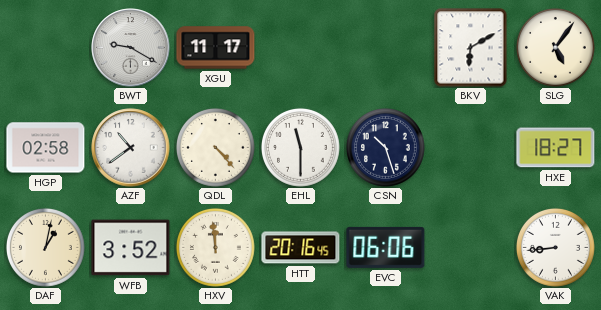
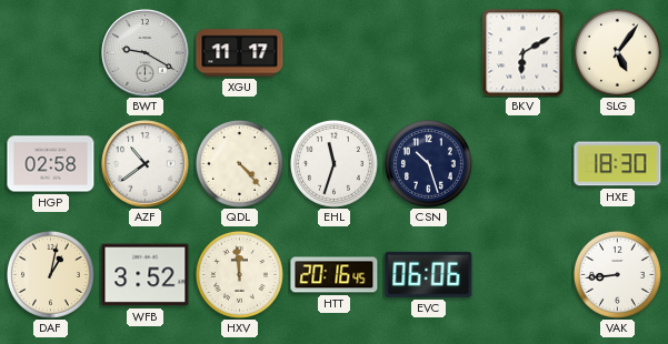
EHL: 11:30 -> 11:33 (335, 164)
HXE: 18:27 -> 18:30 (618, 164)
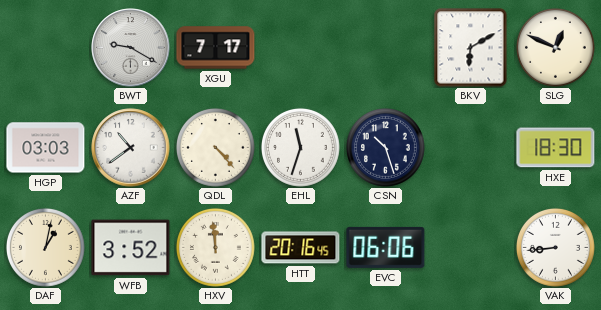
XGU: 11:17 -> 7:17 (216, 48)
SLG: 5:06 -> 12:49 (556, 48)
HGP: 02:58 -> 03:03 (46, 148)
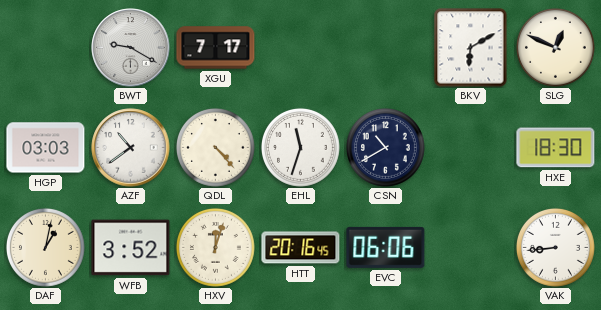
CSN: 10:27 -> 10:40 (386, 148)
HXV: 11:59 -> 12:03 (216, 248)
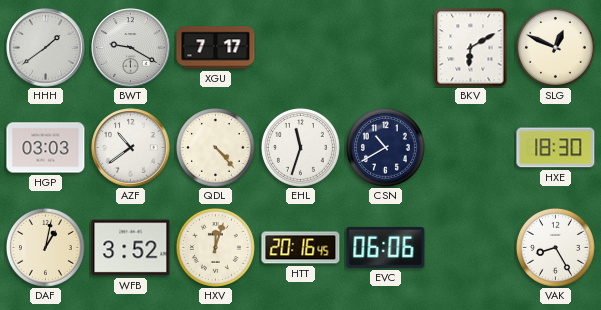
HHH: none -> 1:39 (46, 48)
VAK: 8:44 -> 8:25 (556, 248)
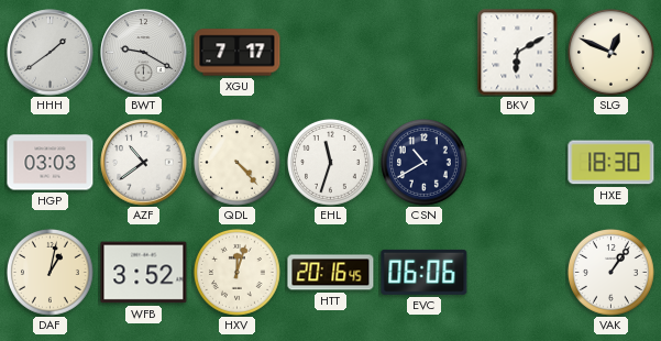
VAK: 8:25 -> 1:06 (612, 273)
